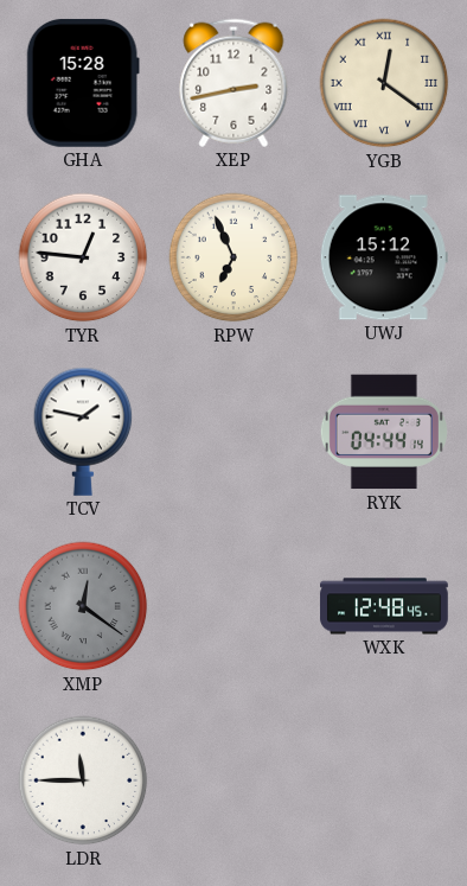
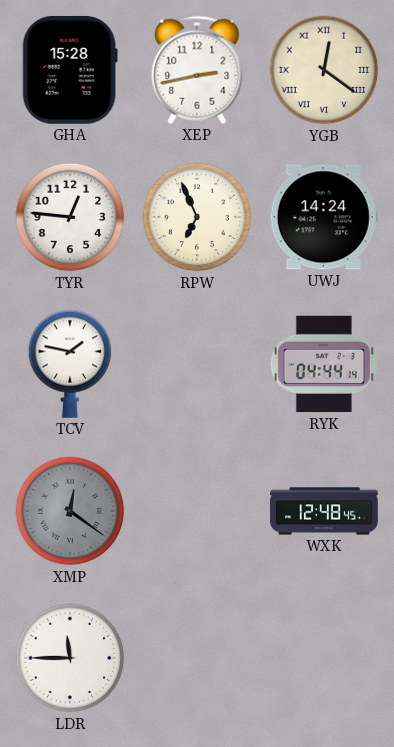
UWJ: 15:12 -> 14:24 (324, 217)
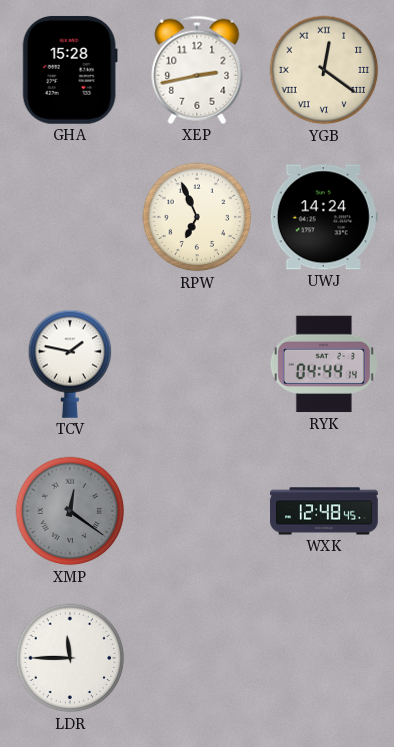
TYR: 12:46 -> none (70, 217)
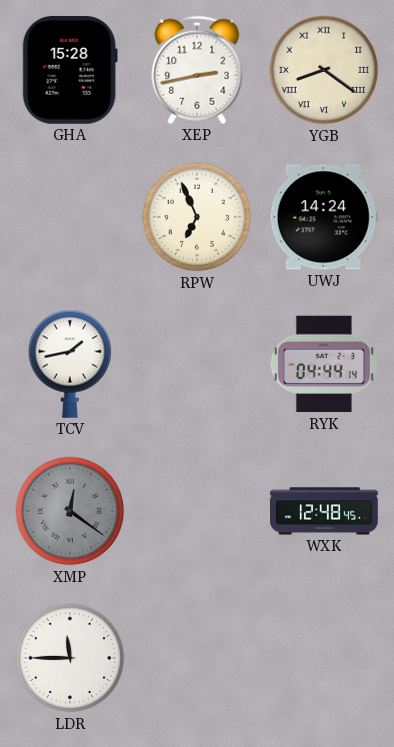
YGB: 12:21 -> 8:21 (324, 70)
TCV: 1:47 -> 1:43 (70, 364)
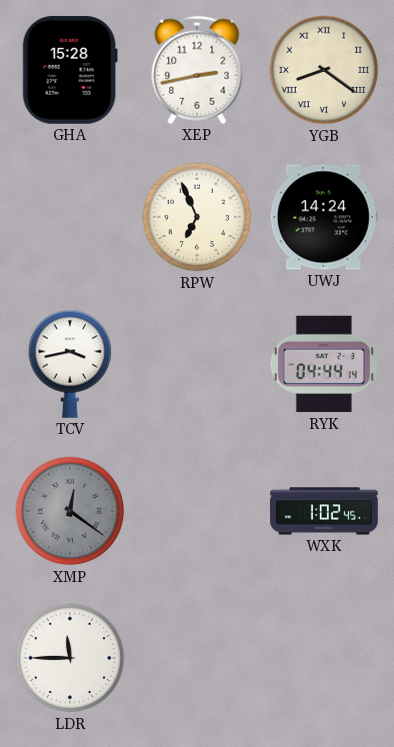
TCV: 1:43 -> 3:43 (70, 364)
WXK: 12:48 -> 1:02 (324, 511)
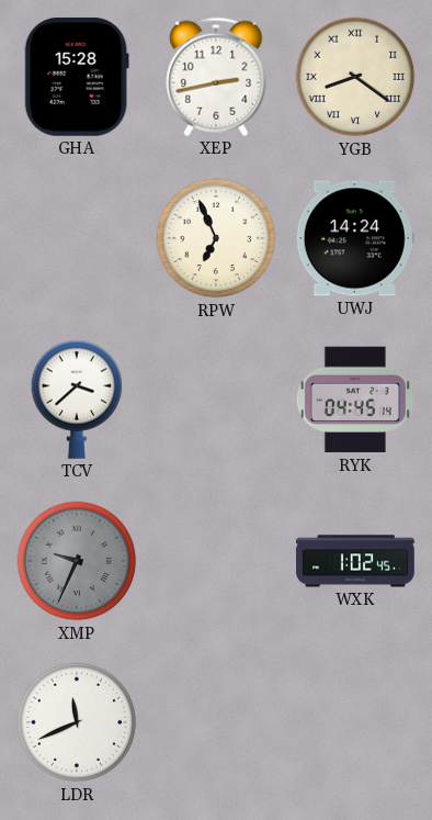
TCV: 3:43 -> 3:38 (77, 400)
RYK: 04:44 -> 04:45 (355, 400)
XMP: 12:21 -> 9:34 (77, 561)
LDR: 11:45 -> 11:41 (77, 722)
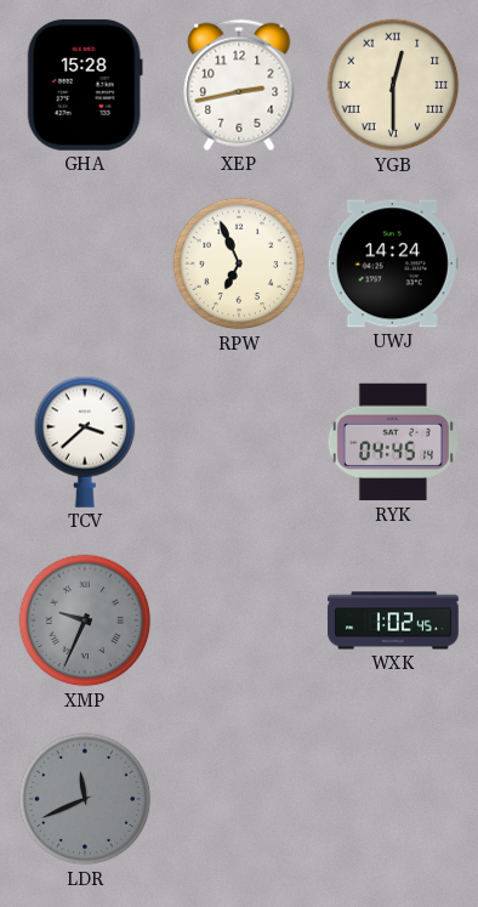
YGB: 8:21 -> 12:30 (393, 85)
LDR dial: white -> grey (85, 799)
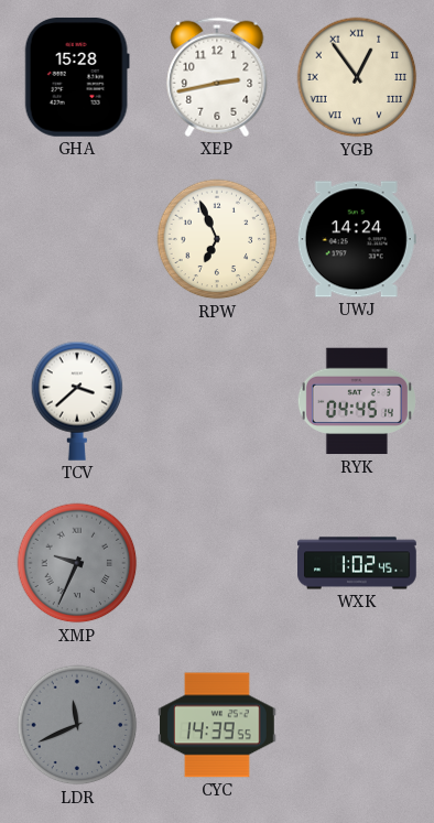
YGB: 12:30 -> 12:54 (357, 77)
CYC: none -> 14:39 (218, 725)
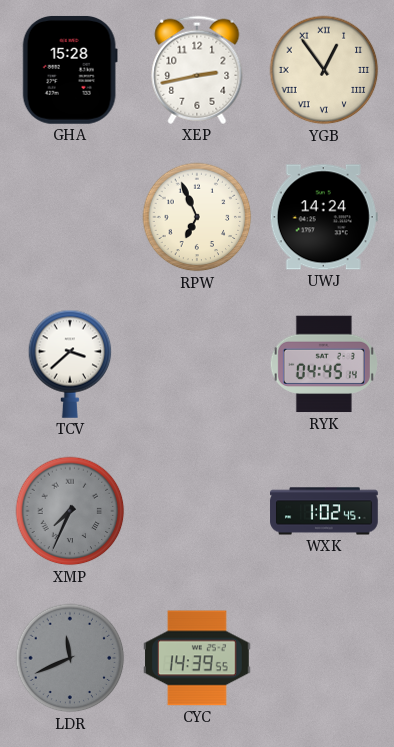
XMP: 9:34 -> 7:34 (70, 511)
